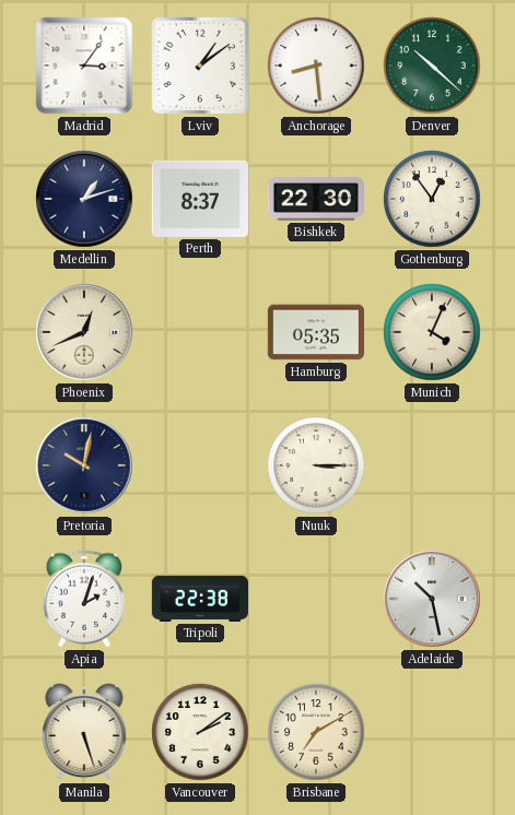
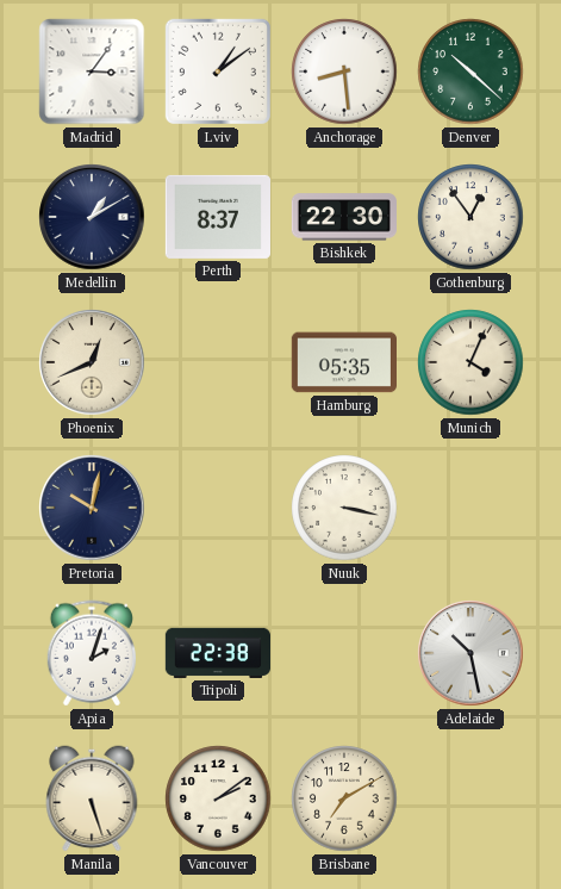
Medellin: 1:12 -> 1:10 (92, 217)
Nuuk: 3:15 -> 3:17 (344, 508)
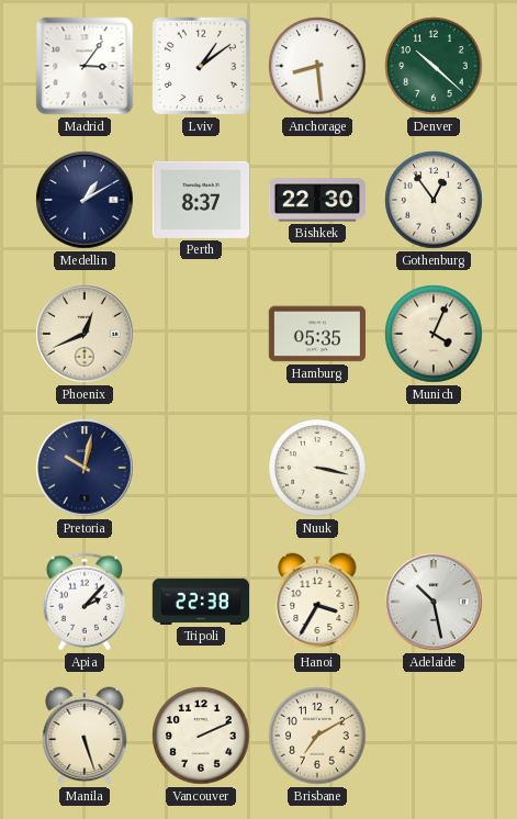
Apia: 2:03 -> 2:07 (83, 602)
Hanoi: none -> 3:35 (317, 602)
Vancouver: 2:09 -> 2:11 (201, 736)
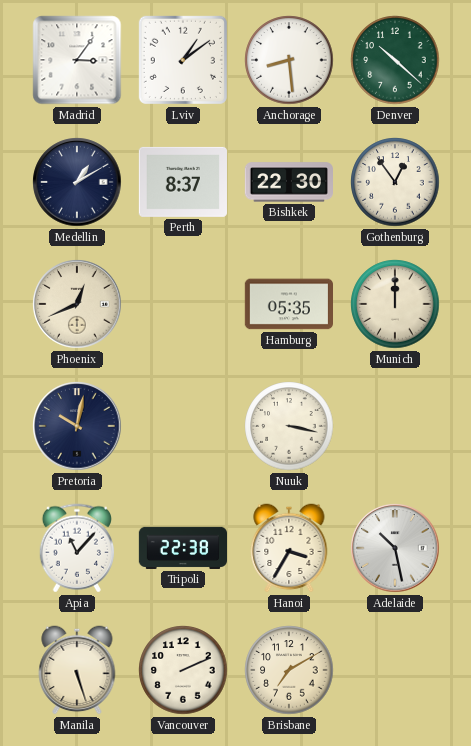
Munich: 4:04 -> 12:00 (395, 304)
Apia: 2:07 -> 11:07 (76, 548)
